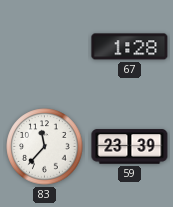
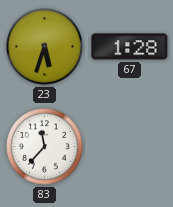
23: none -> 5:33 (45, 47)
59: 23:39 -> none (130, 147)
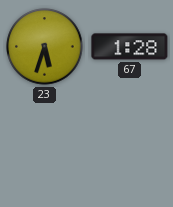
83: 11:37 -> none (45, 147)
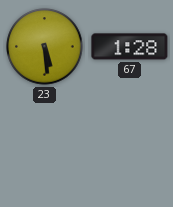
23: 5:33 -> 5:29 (45, 47)
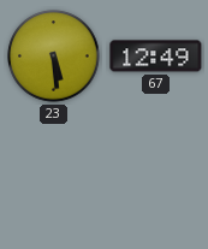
67: 1:28 -> 12:49 (156, 57)
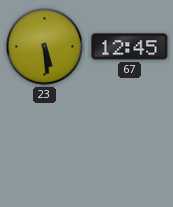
67: 12:49 -> 12:45 (130, 47)
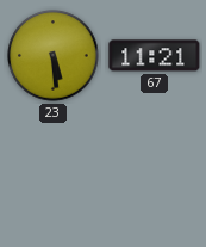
67: 12:45 -> 11:21 (155, 56)
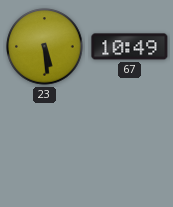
67: 11:21 -> 10:49 (130, 47)
